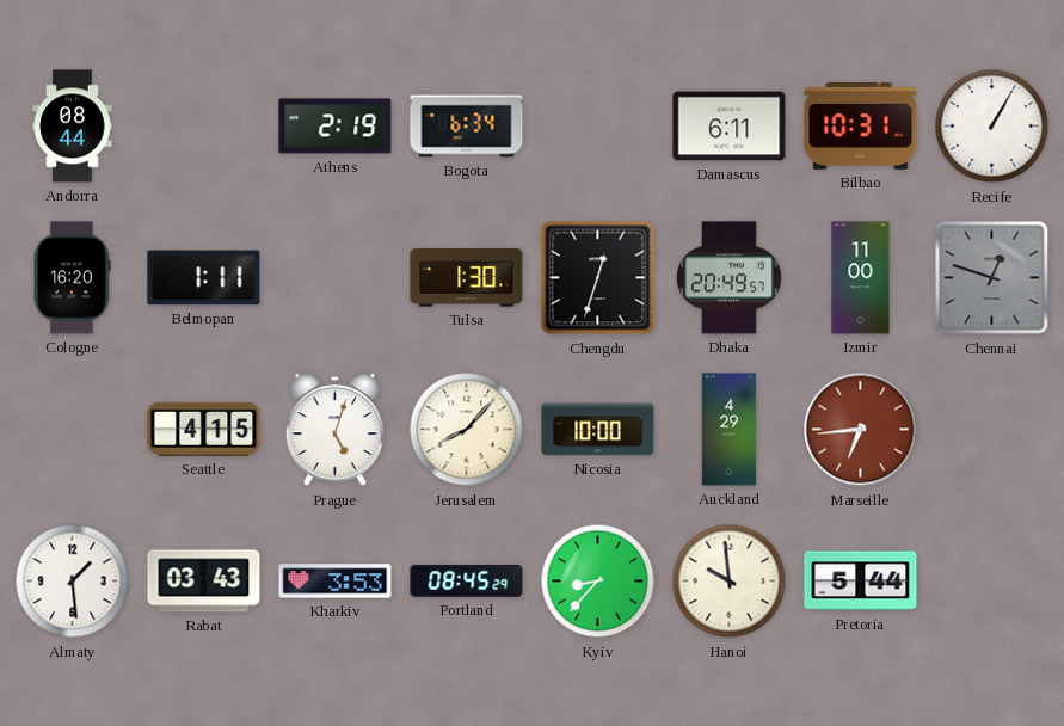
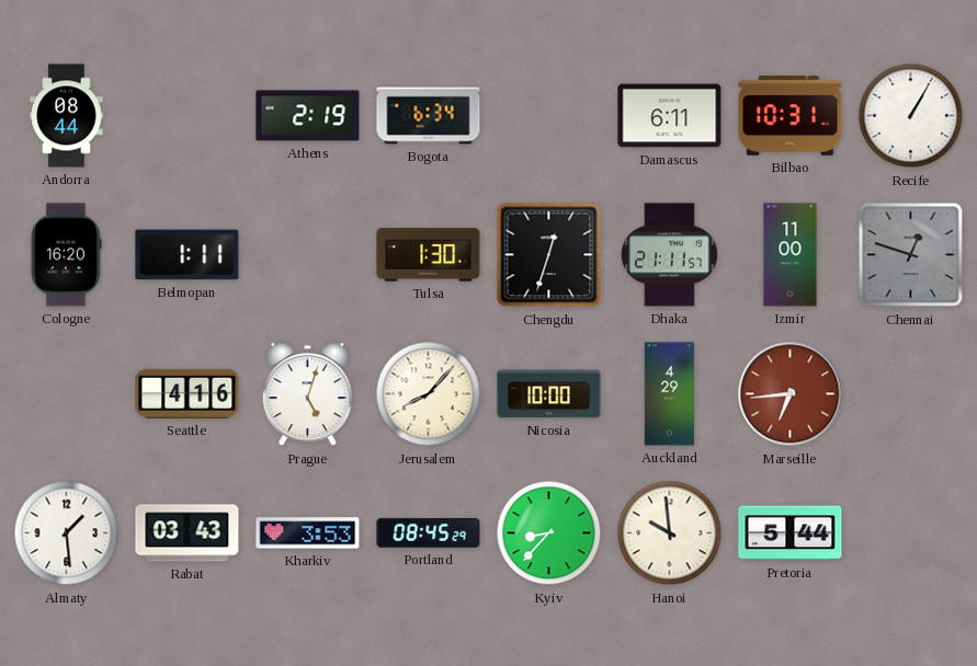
Dhaka: 20:49 -> 21:11 (670, 255)
Seattle: 4:15 -> 4:16 (188, 393)
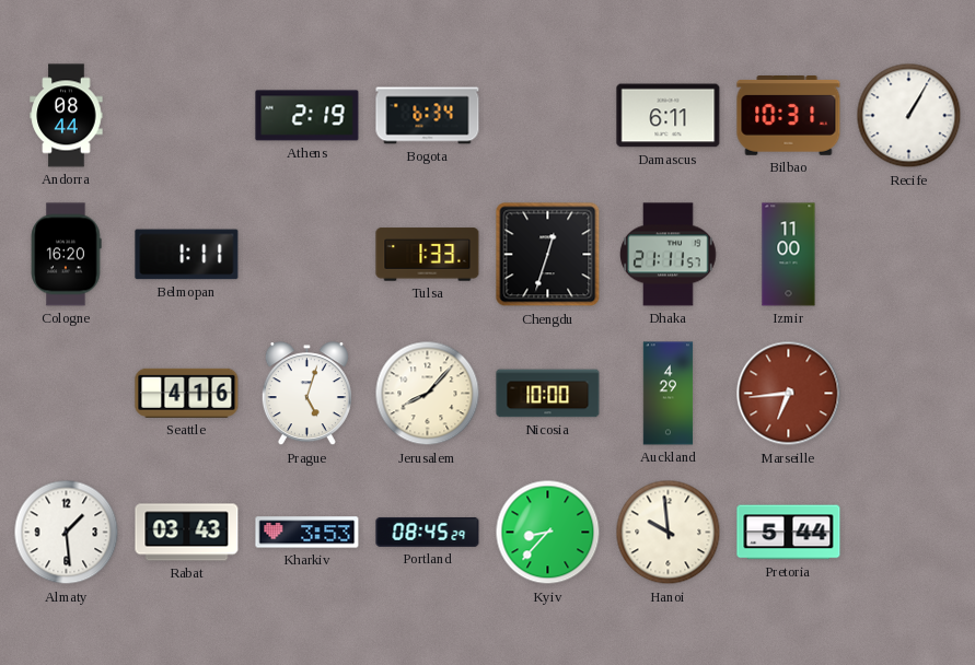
Tulsa: 1:30 -> 1:33 (428, 255)
Chennai: 12:48 -> none (911, 255)
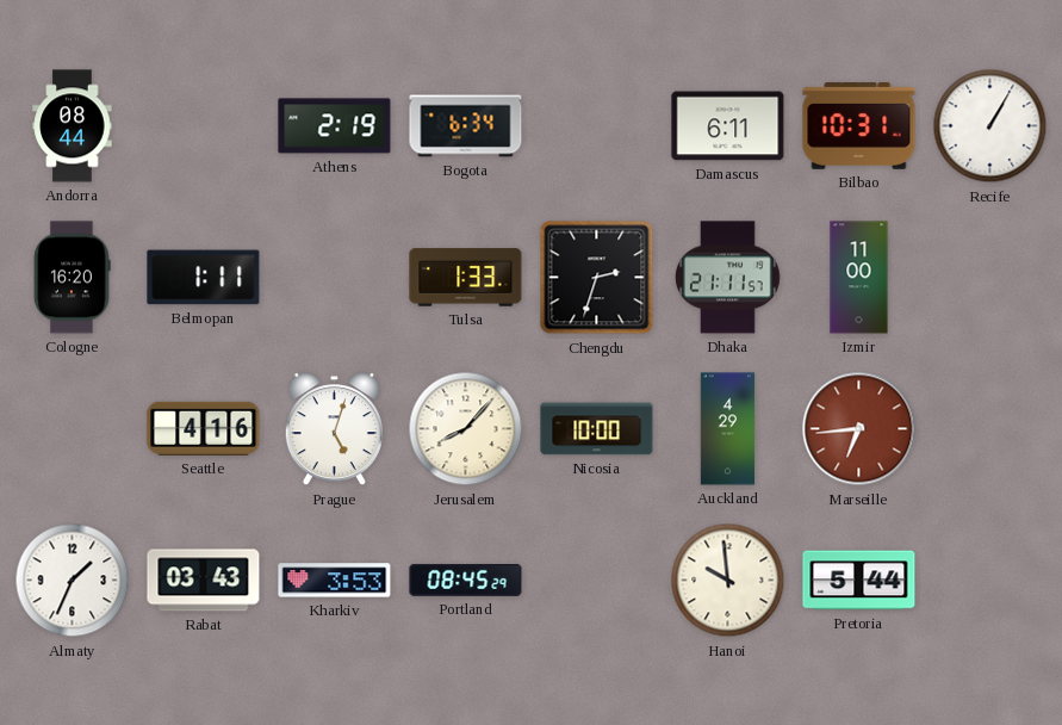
Chengdu: 12:33 -> 2:33 (597, 278)
Almaty: 1:29 -> 1:34 (73, 581)
Kyiv: 8:37 -> none (548, 533)
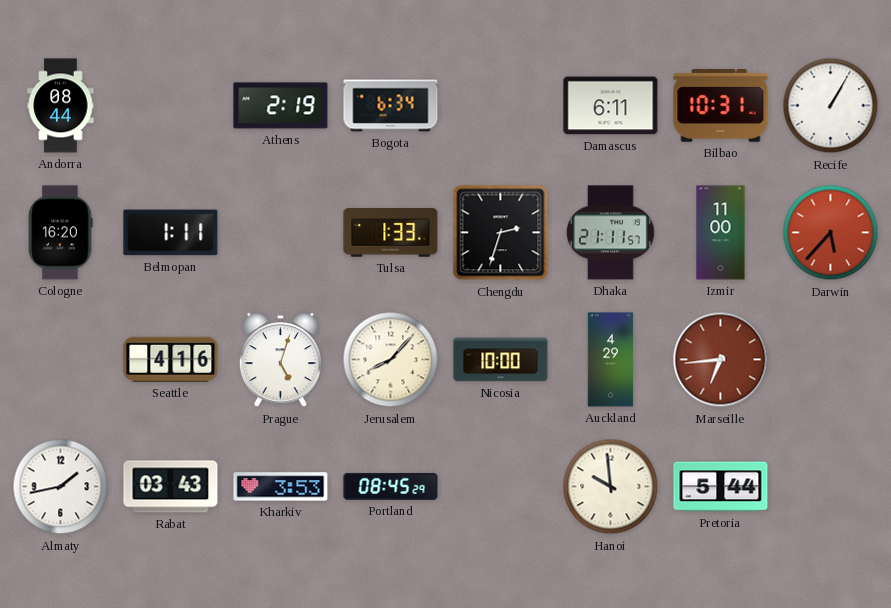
Darwin: none -> 5:37 (831, 233)
Almaty: 1:34 -> 1:43 (61, 487)
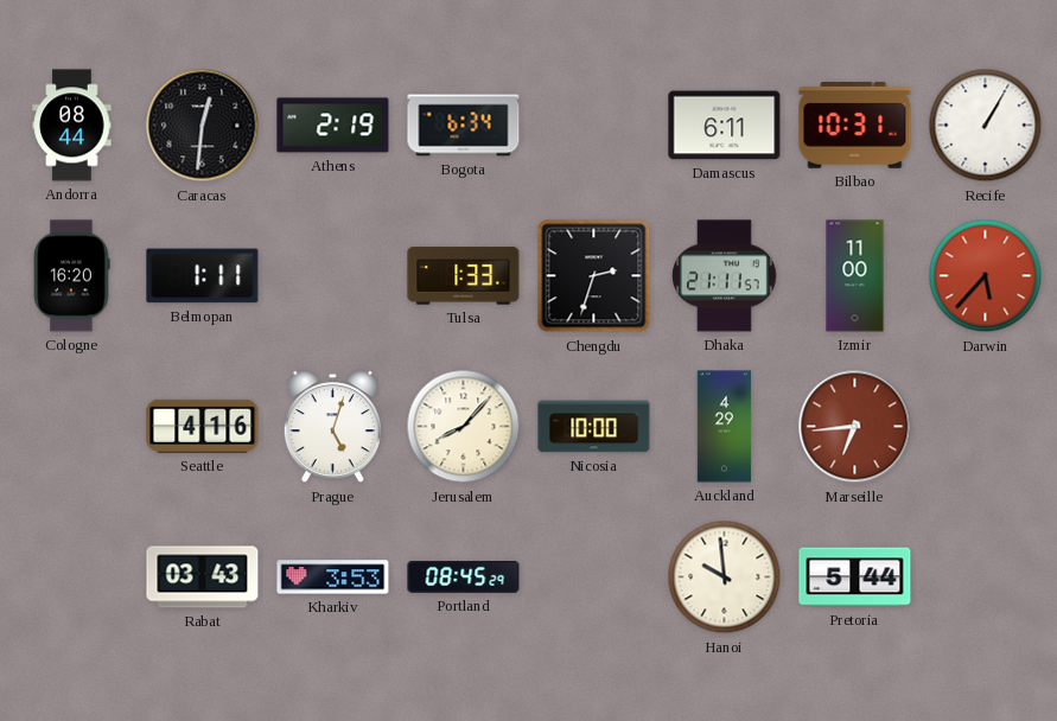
Caracas: none -> 12:31 (203, 126)
Almaty: 1:43 -> none (61, 487)
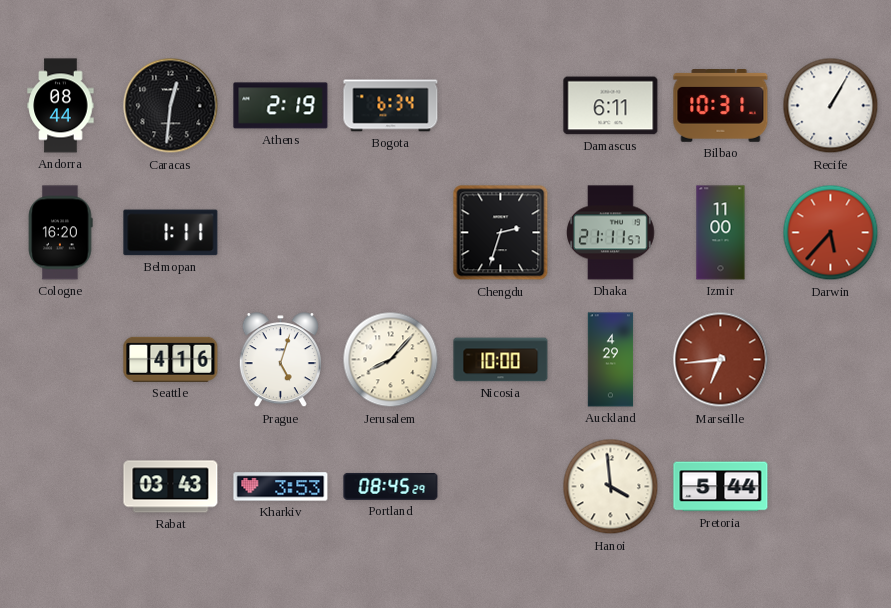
Tulsa: 1:33 -> none (464, 276)
Hanoi: 9:59 -> 3:59 (611, 487)
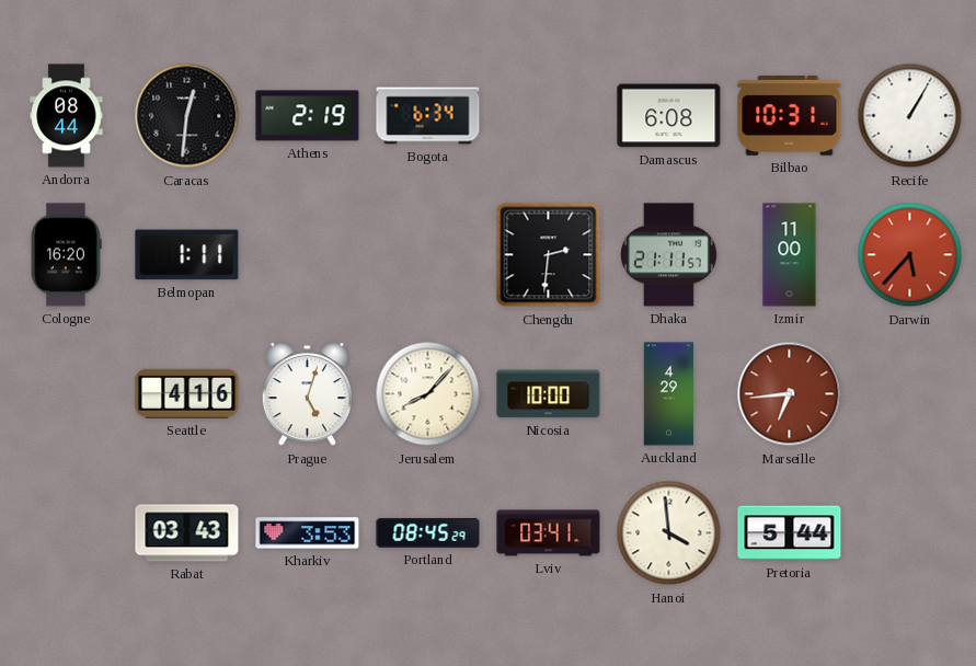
Damascus: 6:11 -> 6:08 (669, 116)
Chengdu: 2:33 -> 2:31 (549, 255)
Lviv: none -> 03:41 (549, 533)
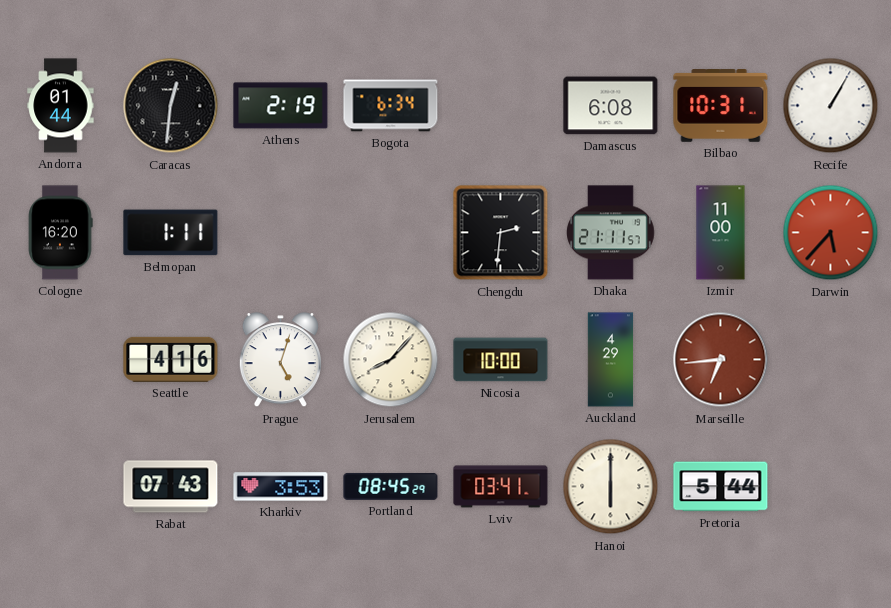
Andorra: 08:44 -> 01:44 (61, 106)
Rabat: 03:43 -> 07:43 (171, 487)
Hanoi: 3:59 -> 6:00 (611, 487)
